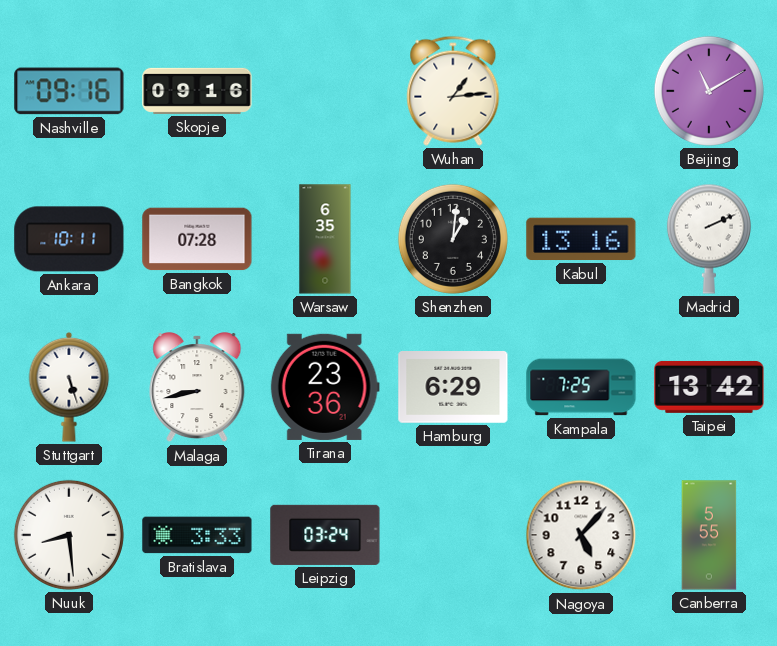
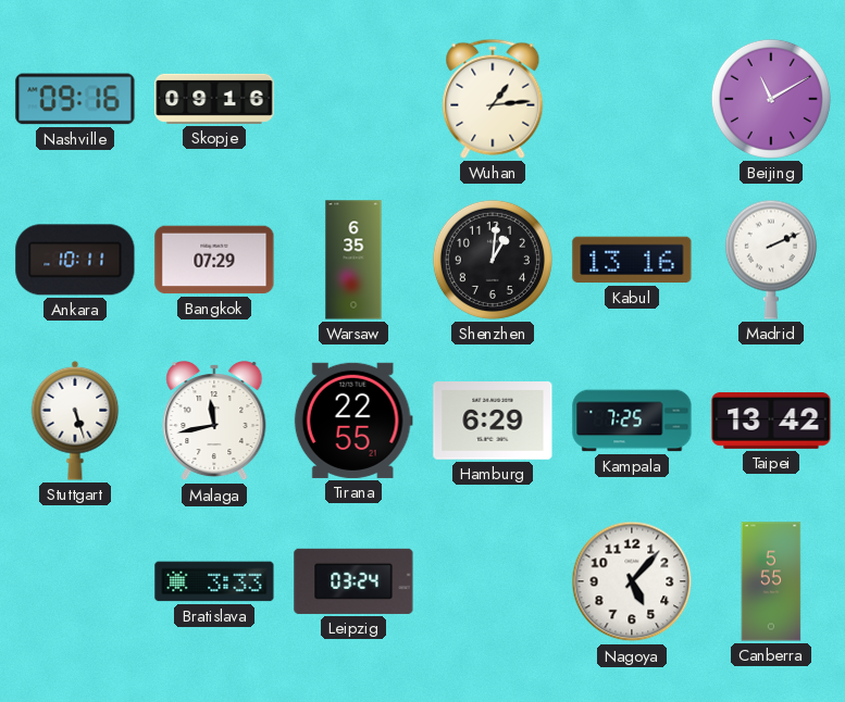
Bangkok: 07:28 -> 07:29 (214, 260)
Malaga: 8:43 -> 11:43 (214, 422)
Tirana: 23:36 -> 22:55 (353, 421)
Nuuk: 8:29 -> none (69, 535)
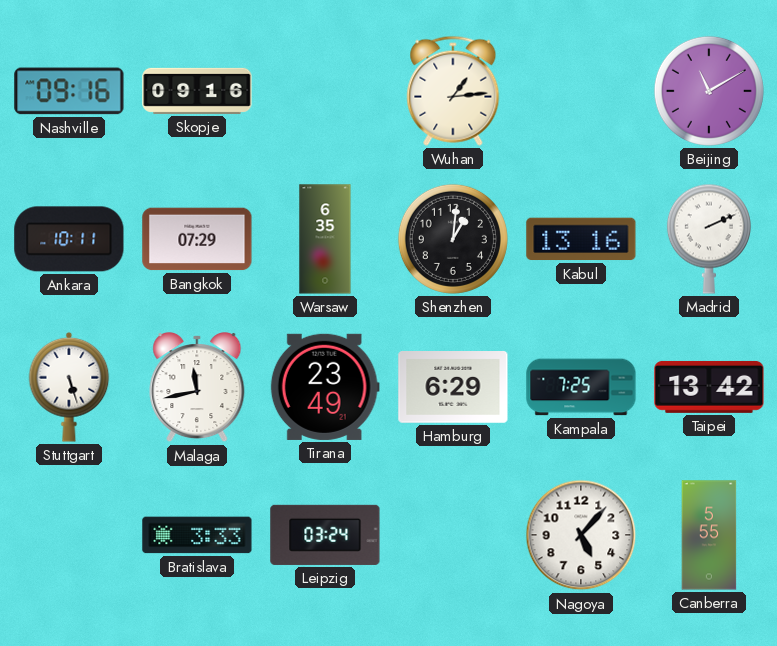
Tirana: 22:55 -> 23:49 (325, 387)
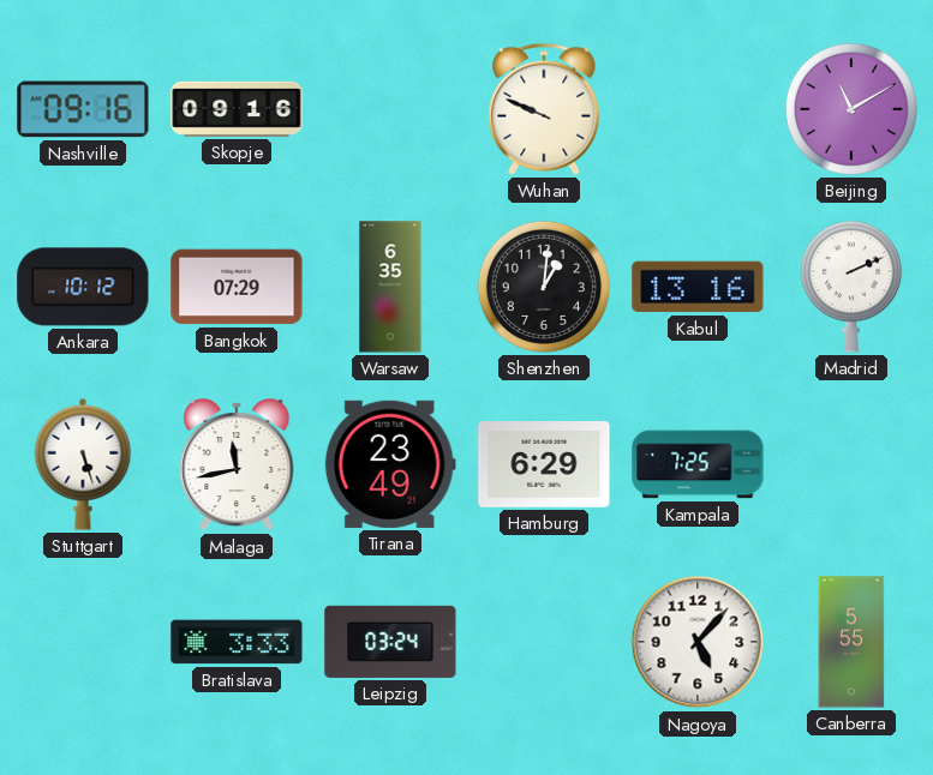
Wuhan: 1:14 -> 9:49 (544, 109)
Ankara: 10:11 -> 10:12 (83, 287)
Taipei: 13:42 -> none (709, 387)
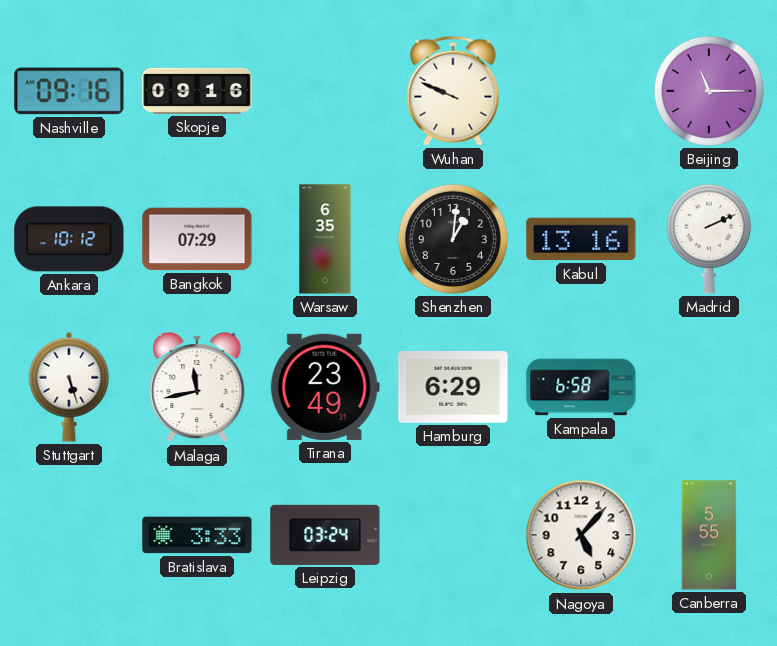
Beijing: 11:10 -> 11:15 (709, 91)
Kampala: 7:25 -> 6:58 (581, 387)
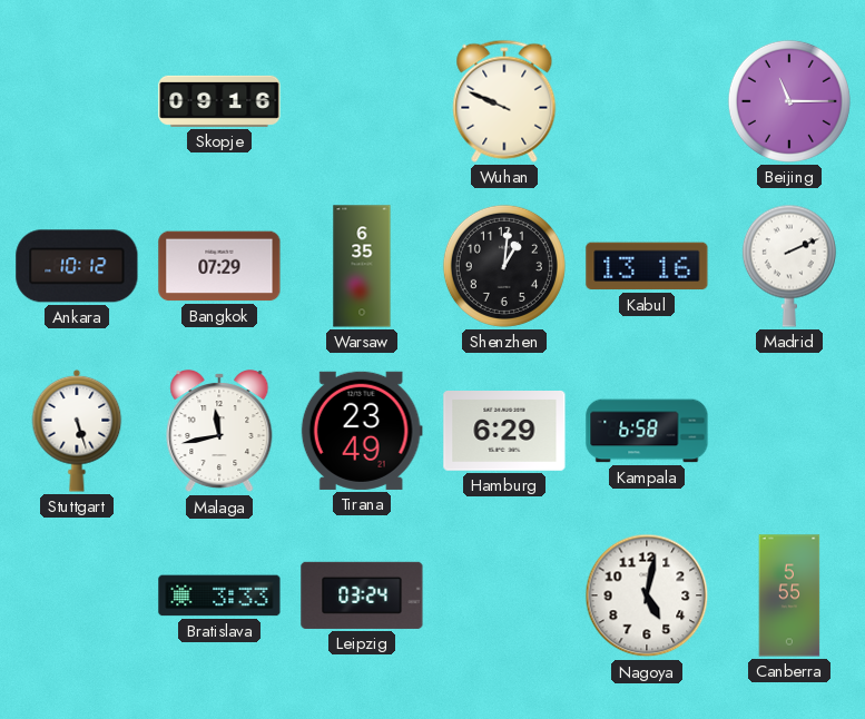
Nashville: 09:16 -> none (69, 91)
Nagoya: 5:07 -> 5:02 (647, 595)
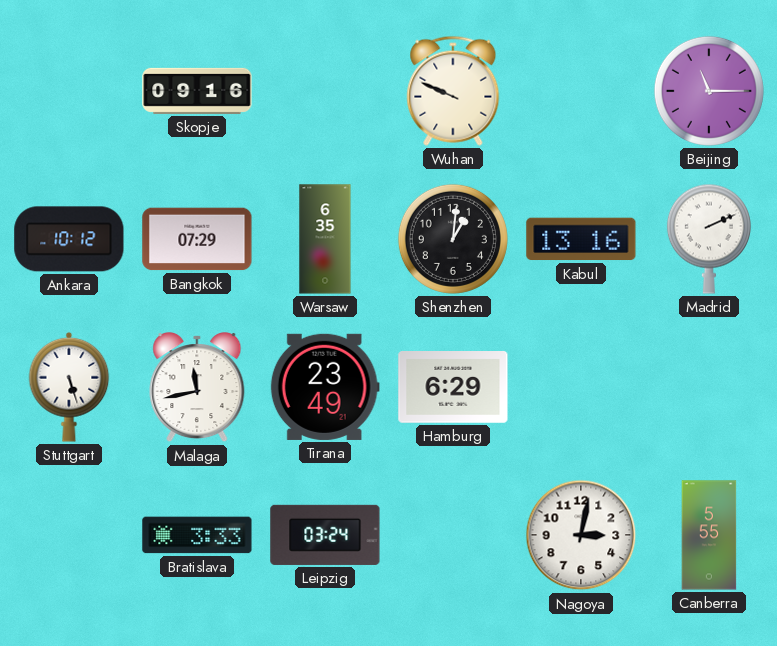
Kampala: 6:58 -> none (647, 431)
Nagoya: 5:02 -> 3:02 (581, 535)
